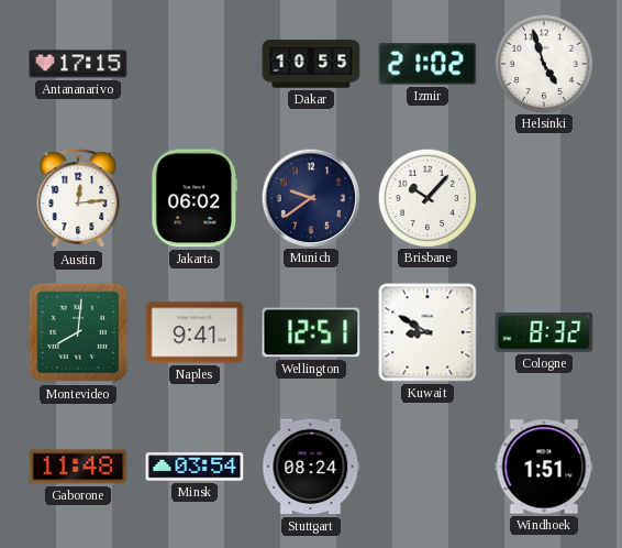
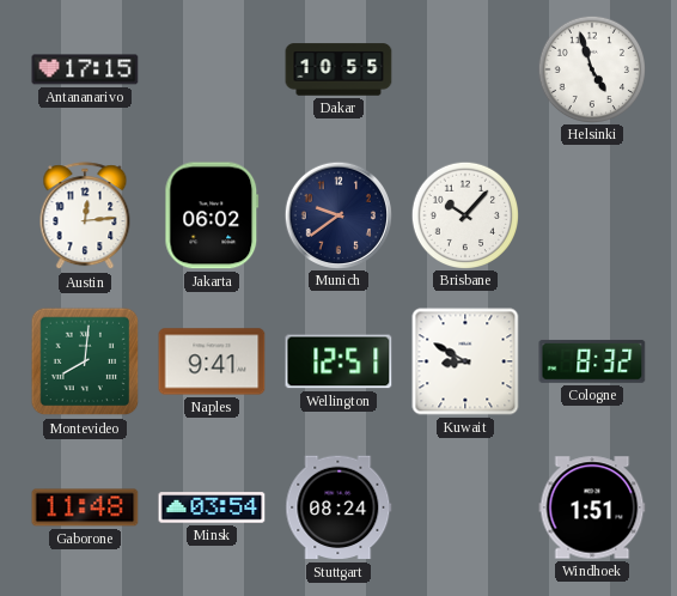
Izmir: 21:02 -> none (427, 64)
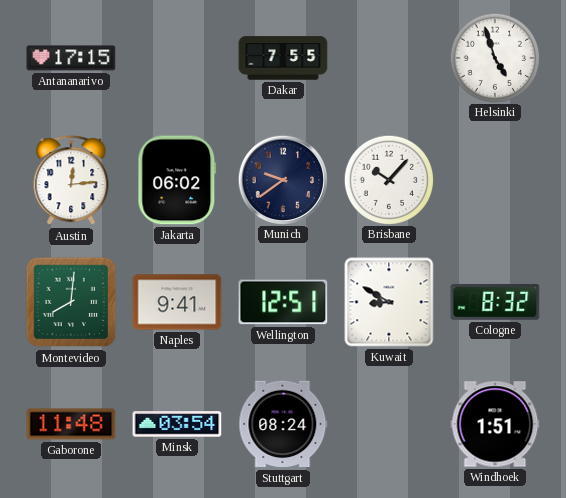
Dakar: 10:55 -> 7:55 (283, 58)
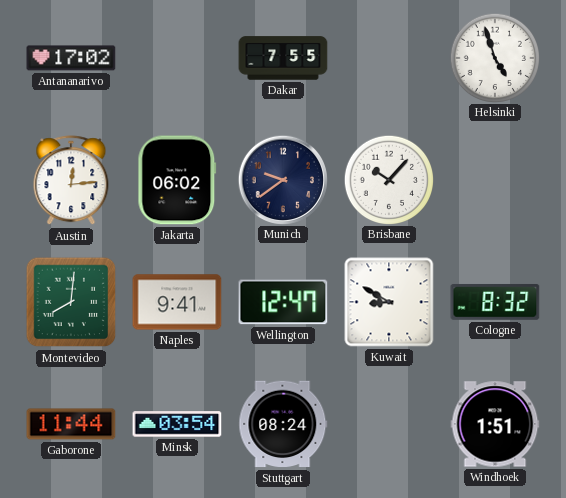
Antananarivo: 17:15 -> 17:02 (71, 58)
Wellington: 12:51 -> 12:47 (283, 302)
Gaborone: 11:48 -> 11:44 (71, 424)
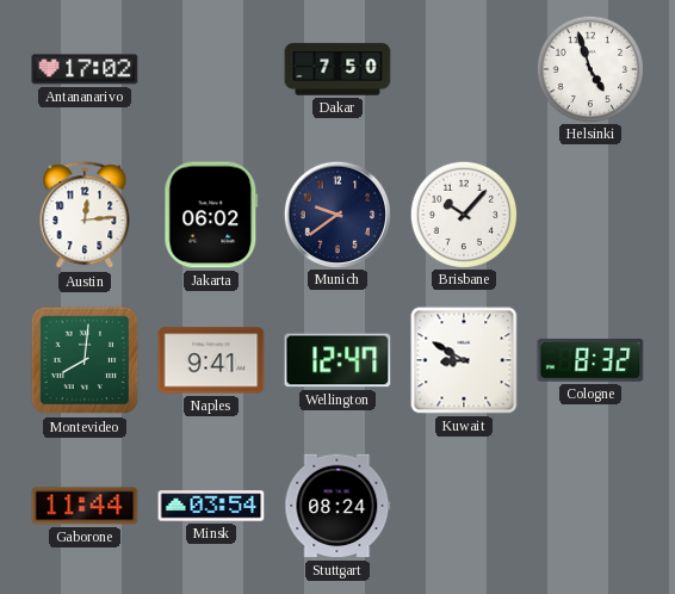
Dakar: 7:55 -> 7:50 (337, 69)
Windhoek: 1:51 -> none (495, 424)
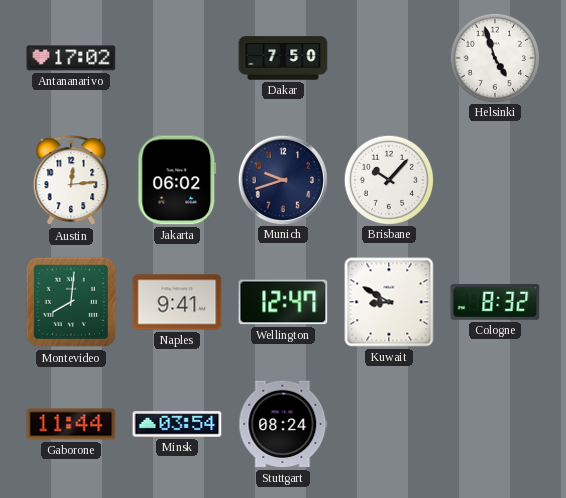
Munich: 9:39 -> 9:42 (282, 179)
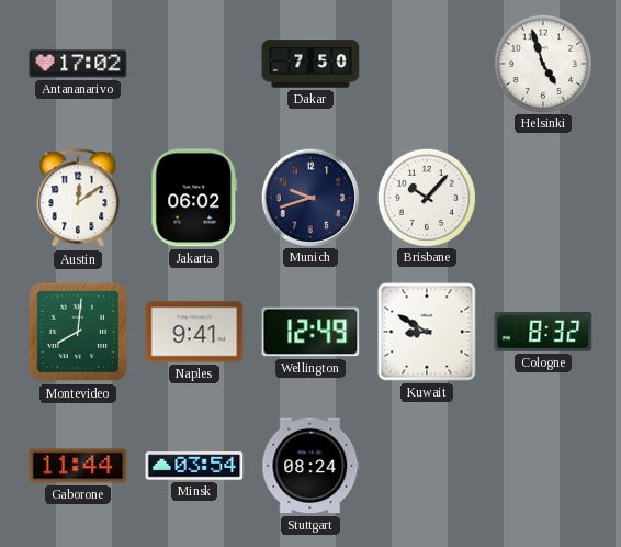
Austin: 12:14 -> 12:09 (78, 199)
Wellington: 12:47 -> 12:49 (310, 332)
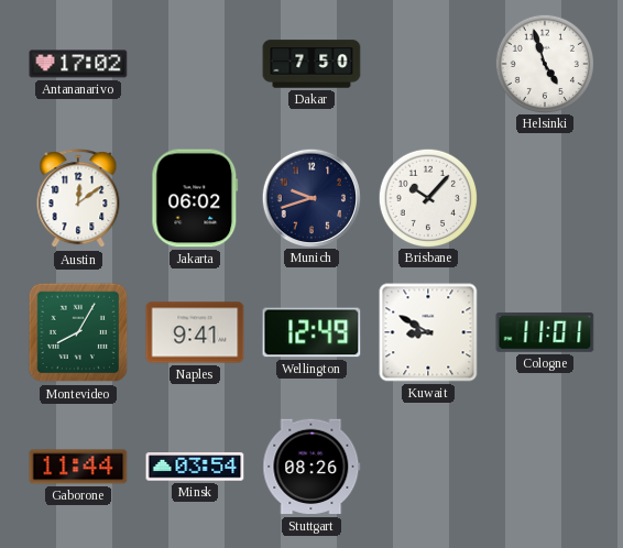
Montevideo: 8:01 -> 8:05 (78, 332)
Cologne: 8:32 -> 11:01 (545, 332)
Stuttgart: 08:24 -> 08:26 (311, 467)
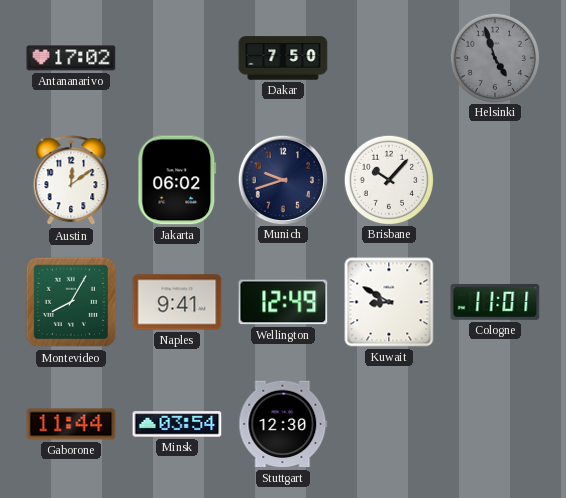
Helsinki dial: white -> grey (494, 57)
Stuttgart: 08:26 -> 12:30 (283, 424)
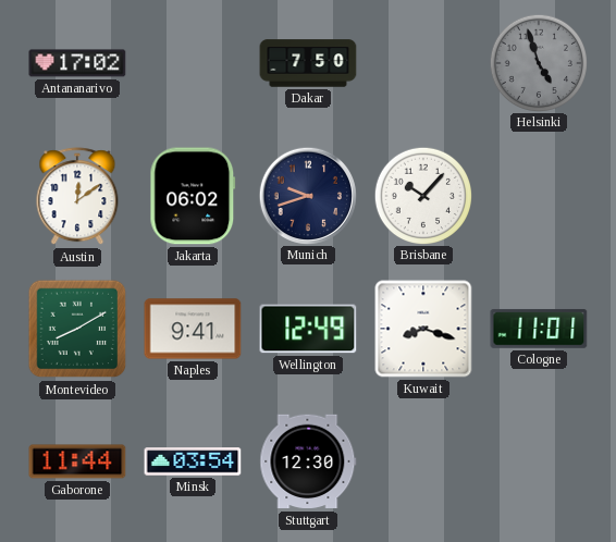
Montevideo: 8:05 -> 8:10 (77, 329)
Kuwait: 8:50 -> 8:18 (423, 329)
